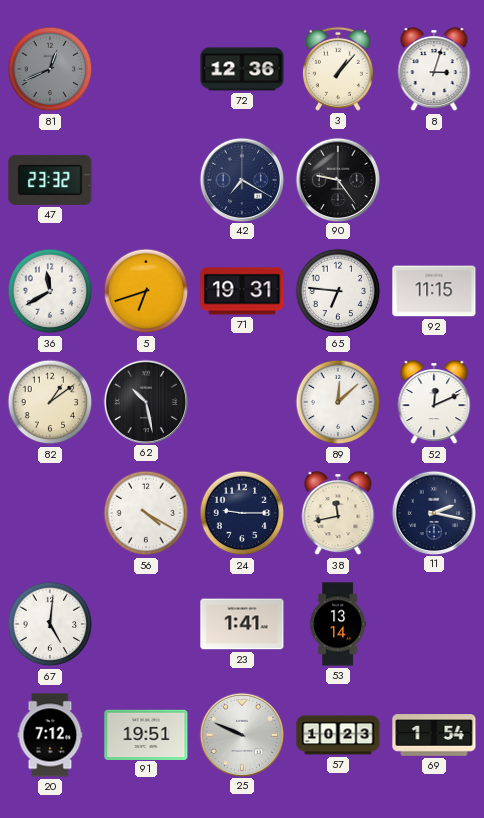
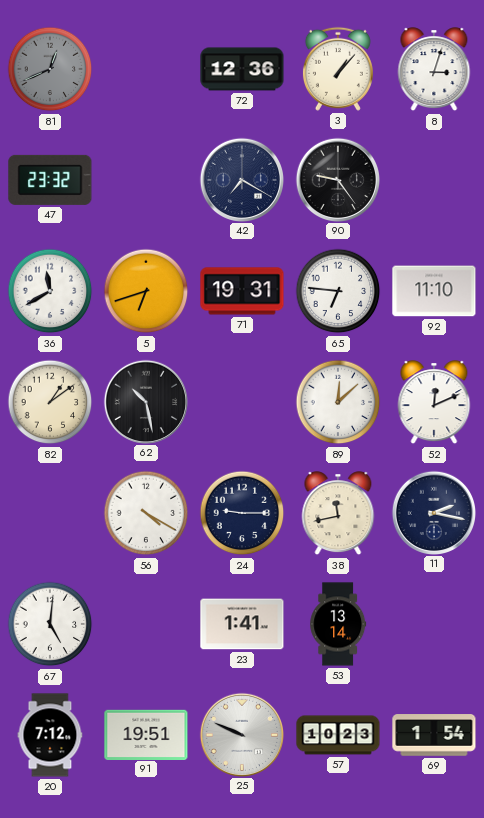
92: 11:15 -> 11:10 (434, 291)
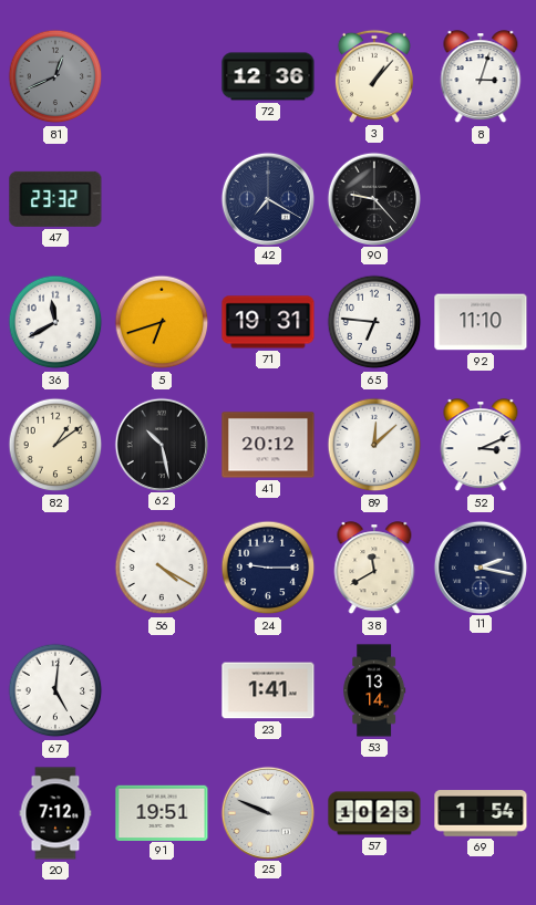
90: 9:24 -> 9:23 (373, 198)
41: none -> 20:12 (268, 445)
52: 12:11 -> 3:11 (481, 446)
38: 11:43 -> 11:40 (374, 569)
